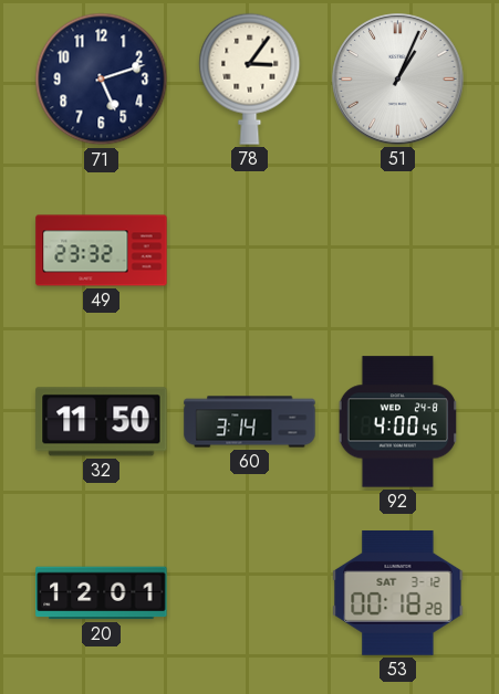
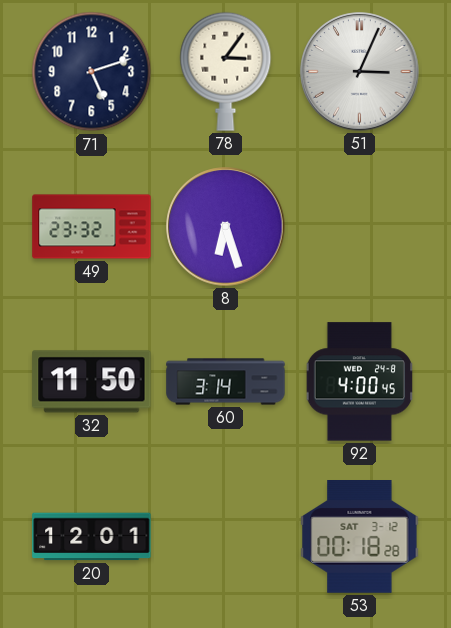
51: 1:04 -> 3:04 (360, 72)
8: none -> 6:27 (226, 227)
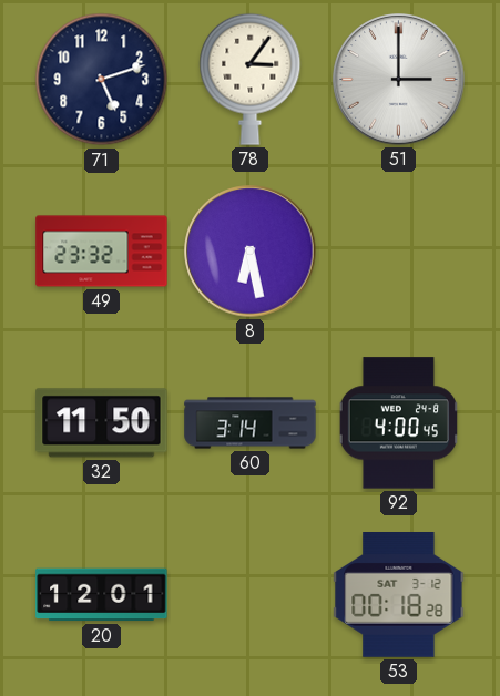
51: 3:04 -> 3:00 (399, 80)
8: 6:27 -> 6:28 (251, 252)
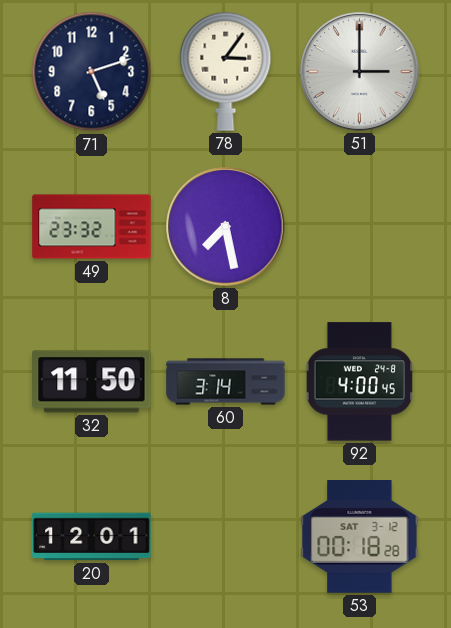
8: 6:28 -> 7:28 (226, 227)
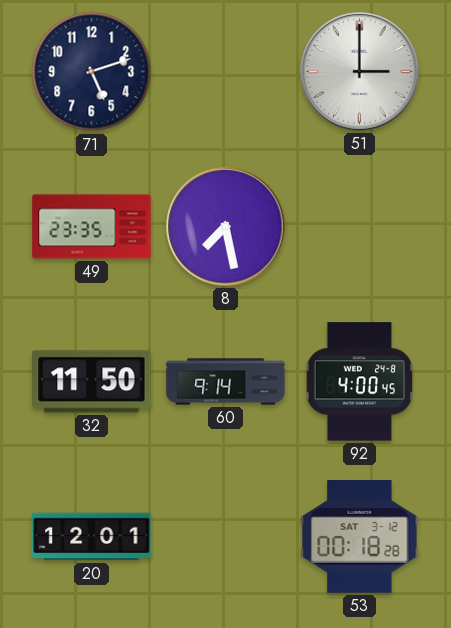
78: 3:06 -> none (226, 71)
49: 23:32 -> 23:35 (92, 227)
60: 3:14 -> 9:14 (226, 382)
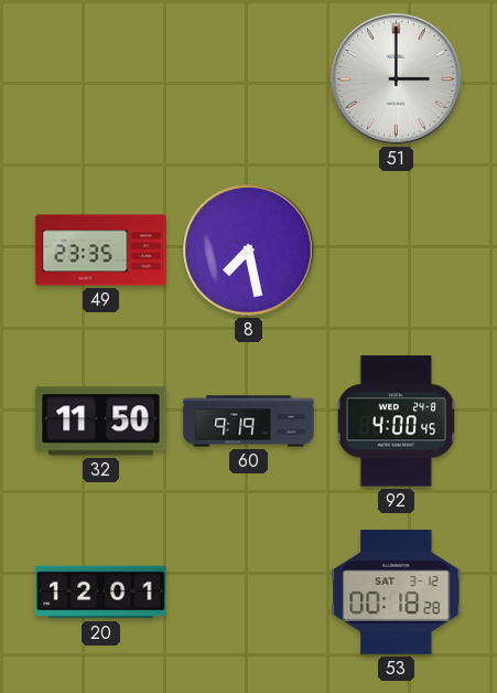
71: 5:12 -> none (92, 72)
60: 9:14 -> 9:19 (249, 422)
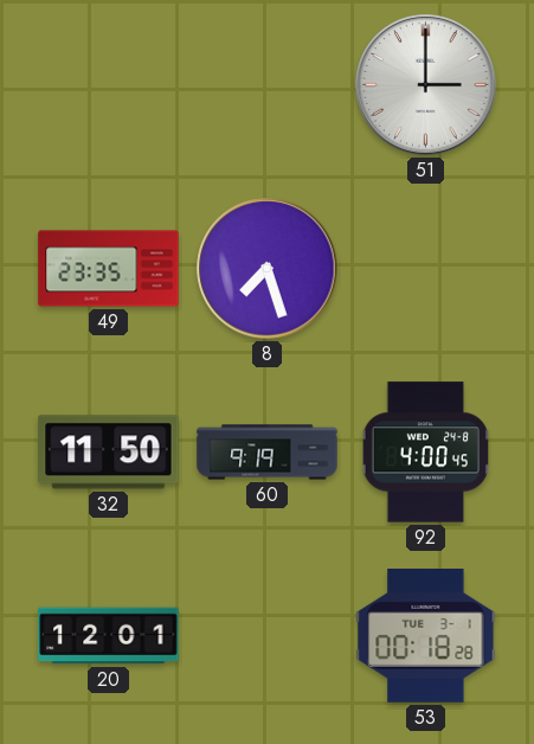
8: 7:28 -> 7:27 (268, 269)
53 date: SAT 3-12 -> TUE 3-1 (426, 636)
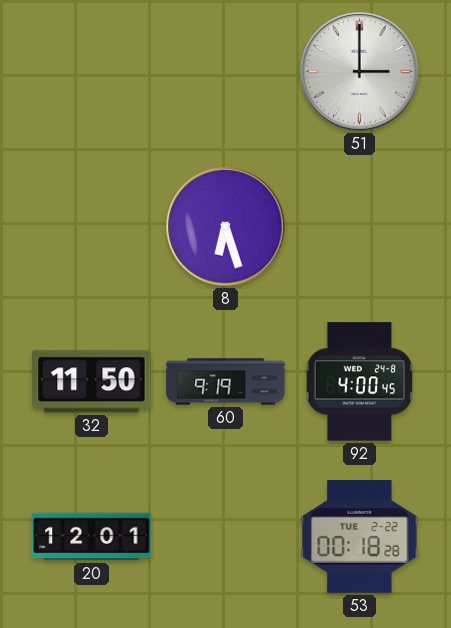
49: 23:35 -> none (109, 269)
8: 7:27 -> 6:27 (226, 227)
53 date: TUE 3-1 -> TUE 2-22 (360, 537)
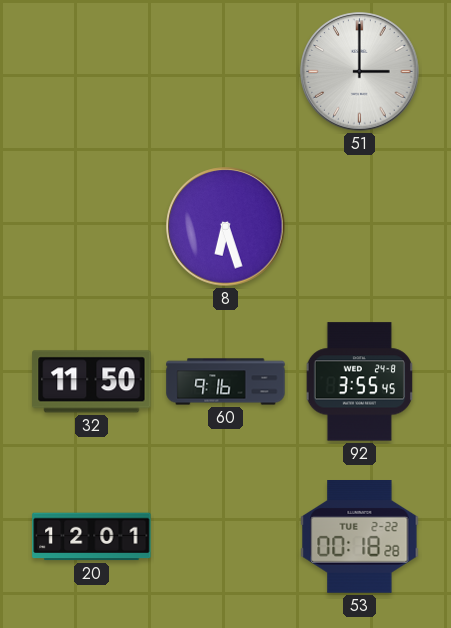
60: 9:19 -> 9:16 (226, 382)
92: 4:00 -> 3:55 (359, 382)
